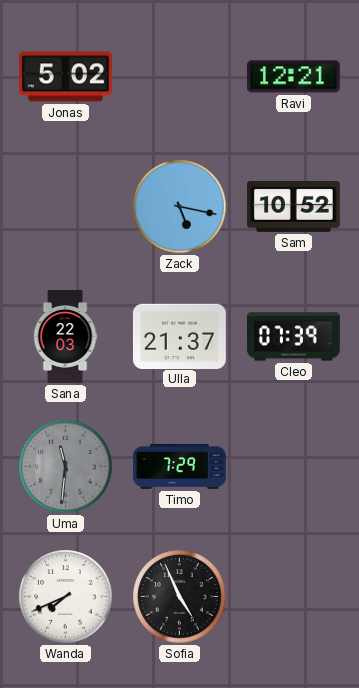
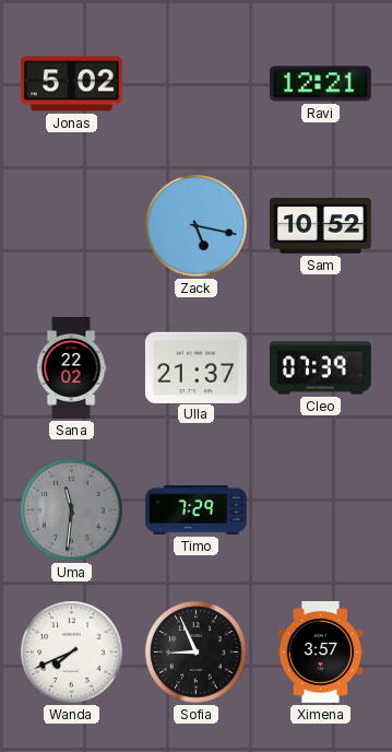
Sana: 22:03 -> 22:02 (71, 368)
Sofia: 4:56 -> 8:56 (197, 653)
Ximena: none -> 3:57 (321, 653)
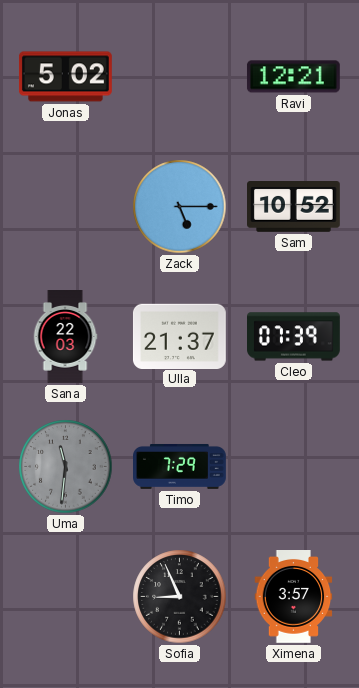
Zack: 5:17 -> 5:15 (180, 207)
Sana: 22:02 -> 22:03 (65, 337)
Wanda: 7:41 -> none (72, 653)
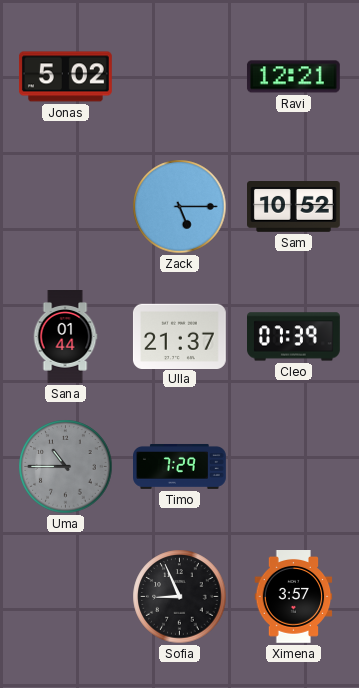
Sana: 22:03 -> 01:44 (65, 337)
Uma: 11:31 -> 10:45 (66, 467)
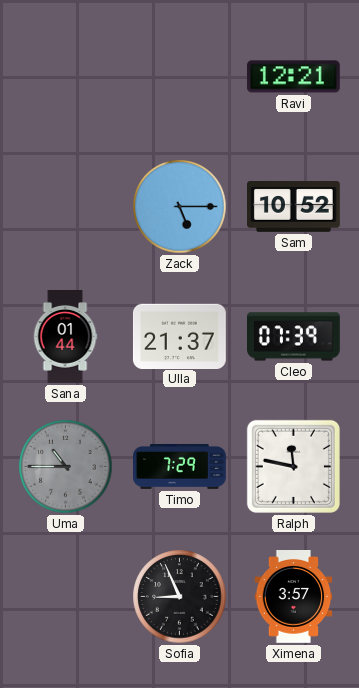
Jonas: 5:02 -> none (66, 77)
Ralph: none -> 11:47 (293, 466)
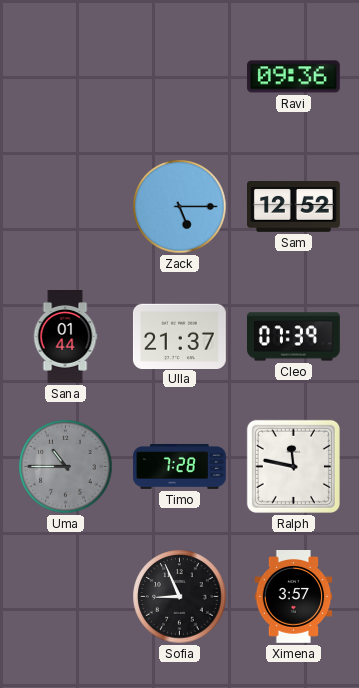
Ravi: 12:21 -> 09:36 (293, 77)
Sam: 10:52 -> 12:52 (294, 207)
Timo: 7:29 -> 7:28 (180, 466)
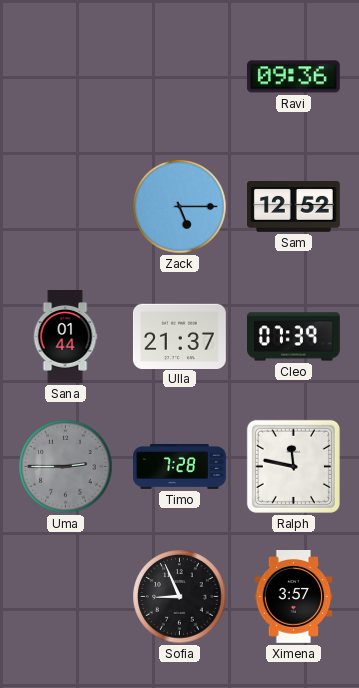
Uma: 10:45 -> 2:45 (66, 467)
